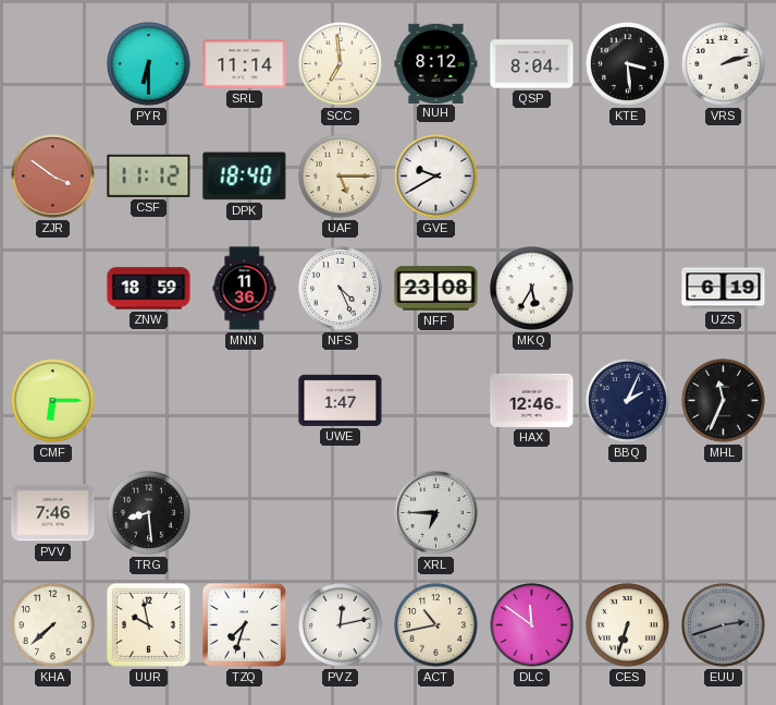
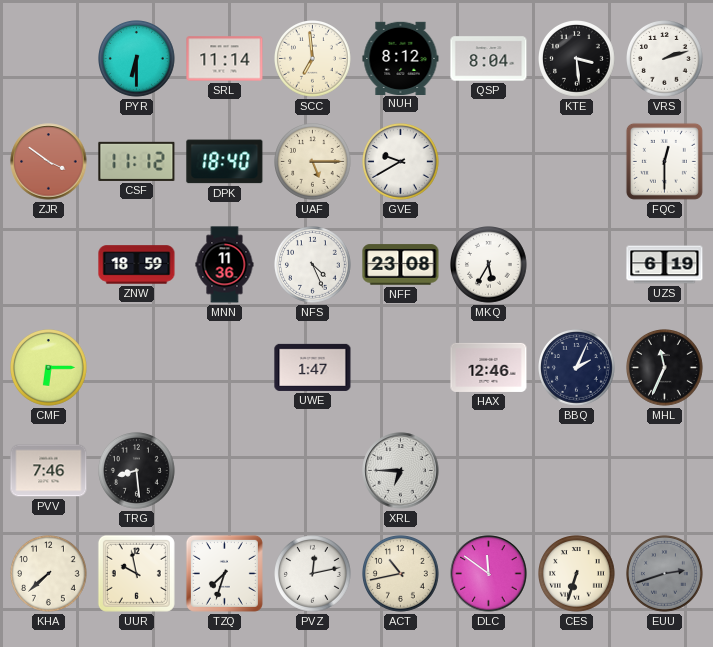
FQC: none -> 12:30 (664, 161)
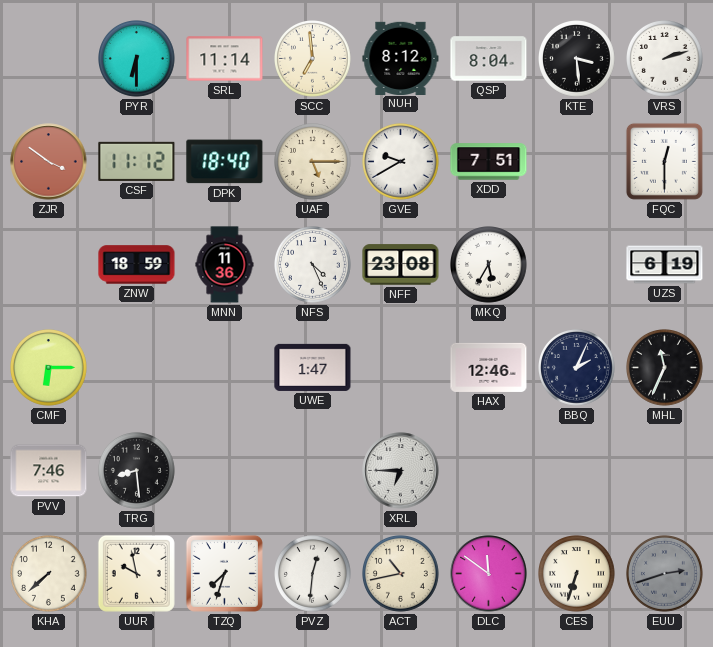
XDD: none -> 7:51 (489, 162)
PVZ: 12:13 -> 12:31 (313, 574)
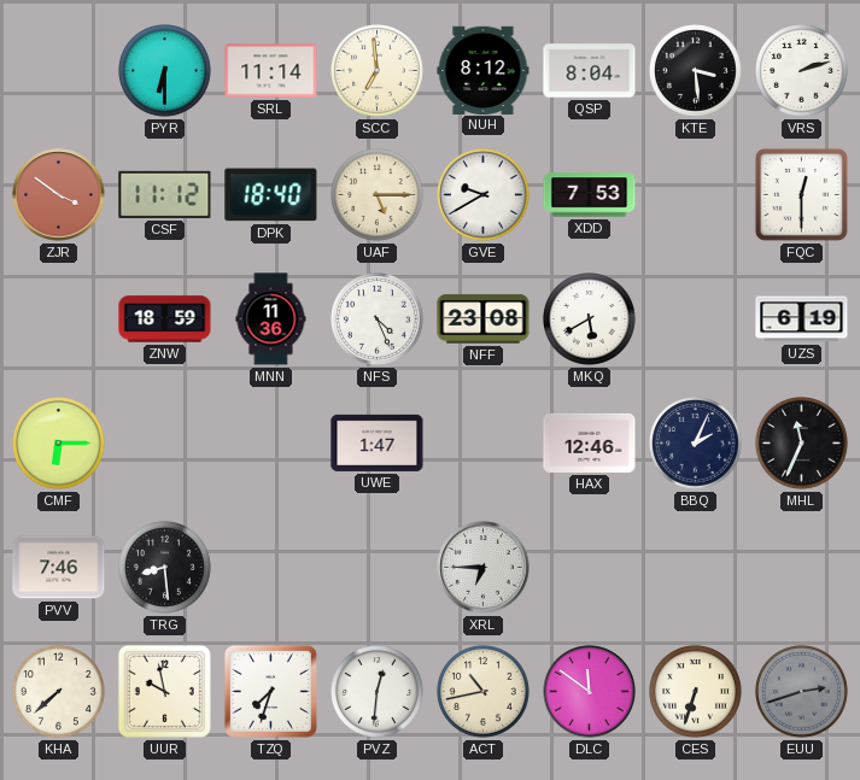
XDD: 7:51 -> 7:53 (590, 195)
MKQ: 5:35 -> 5:40 (590, 319)
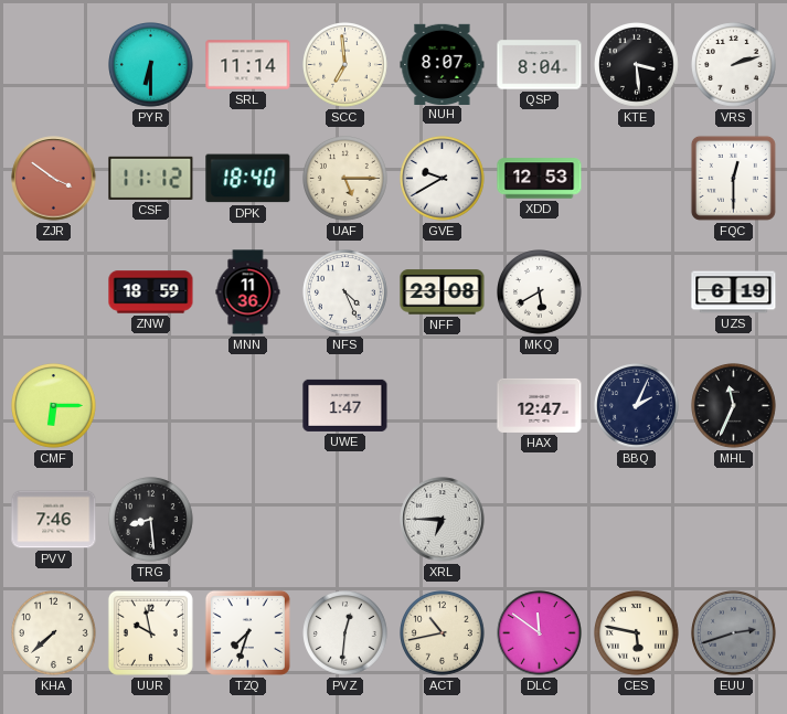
NUH: 8:12 -> 8:07 (443, 64)
XDD: 7:53 -> 12:53 (540, 179)
HAX: 12:46 -> 12:47 (540, 405)
CES: 6:33 -> 5:47 (637, 633)
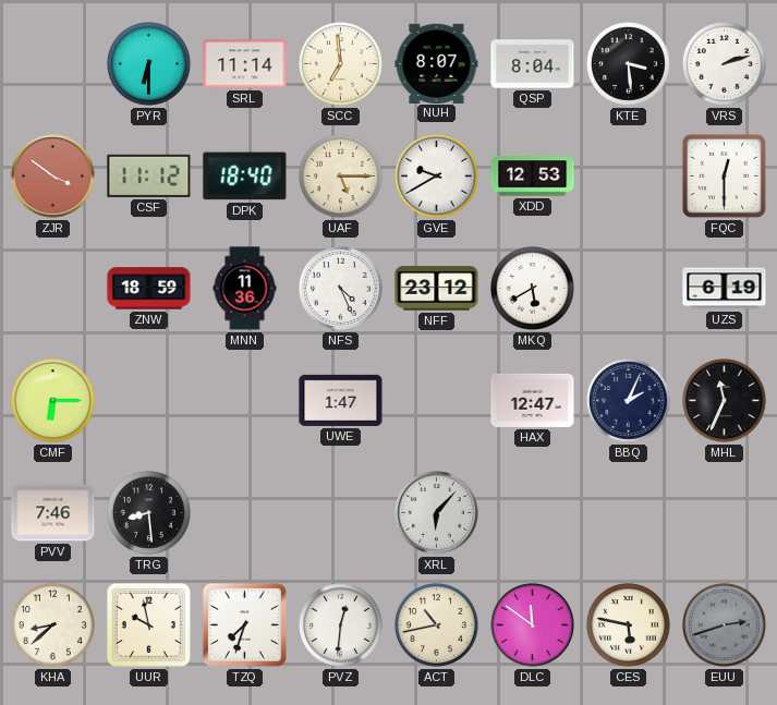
NFF: 23:08 -> 23:12 (437, 289)
XRL: 6:45 -> 6:07 (437, 513)
KHA: 7:38 -> 8:38 (53, 625)
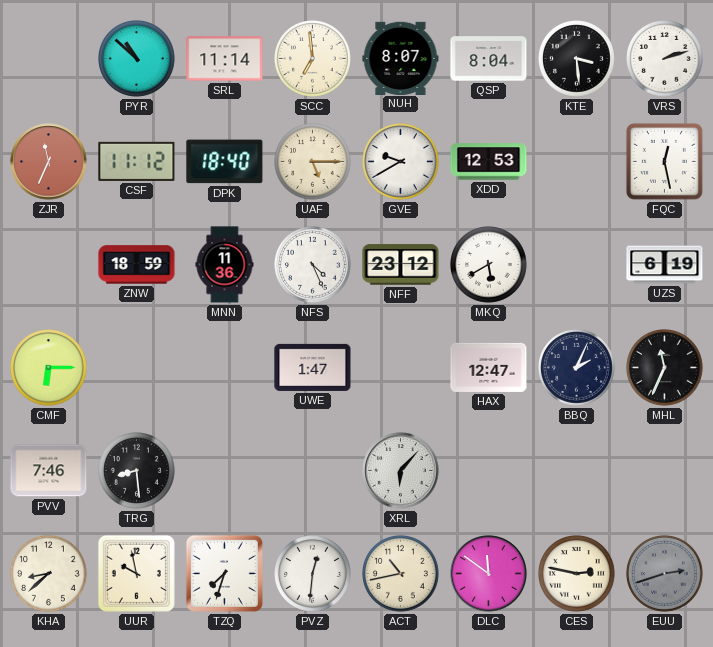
PYR: 6:30 -> 10:52 (137, 59)
ZJR: 3:51 -> 11:34 (49, 162)
FQC: 12:30 -> 12:28 (664, 161)
CES: 5:47 -> 2:47 (577, 574)
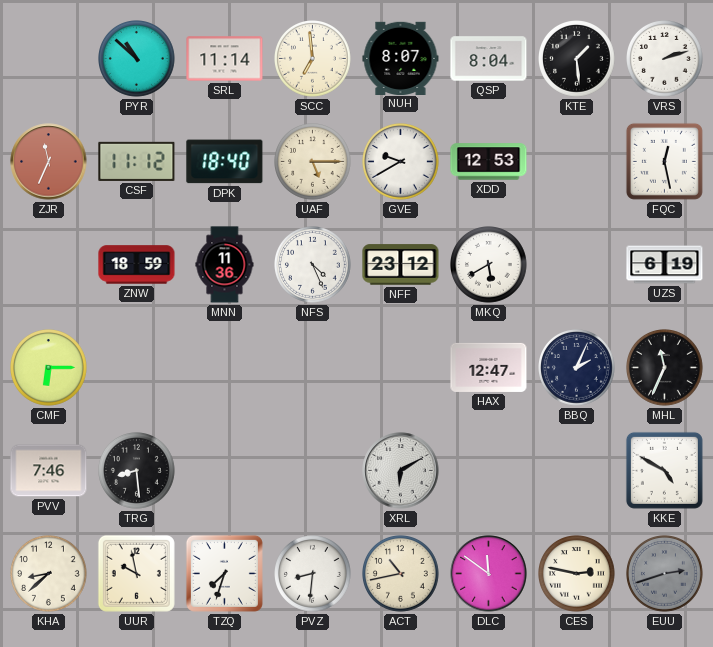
KTE: 3:29 -> 1:29 (577, 59)
UWE: 1:47 -> none (313, 367)
XRL: 6:07 -> 6:10 (401, 471)
KKE: none -> 4:50 (664, 470)
PVZ: 12:31 -> 8:31 (313, 574)
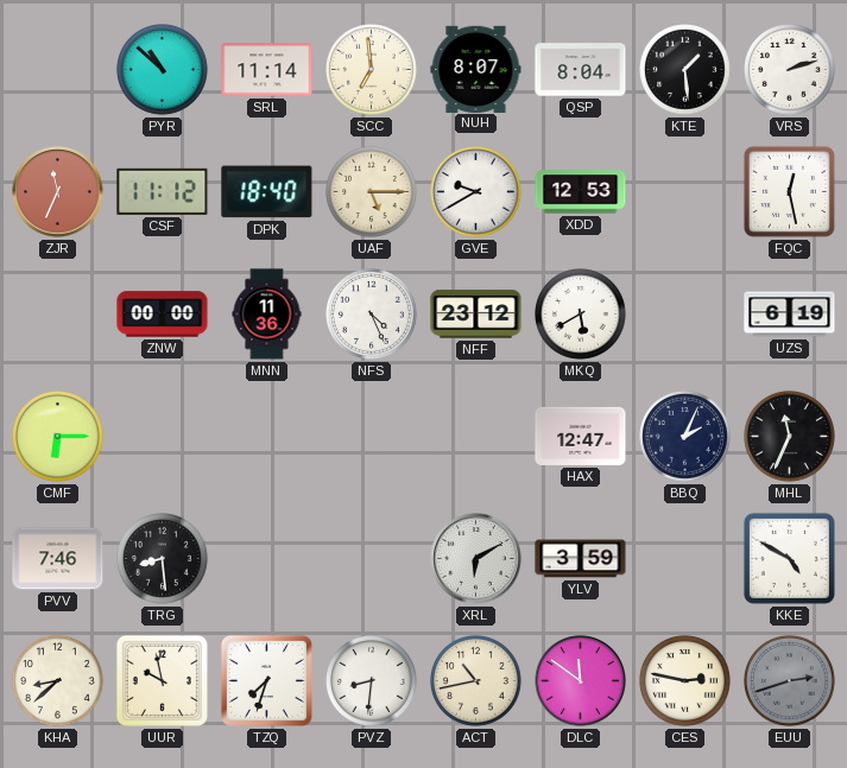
ZNW: 18:59 -> 00:00 (163, 315)
YLV: none -> 3:59 (581, 559)
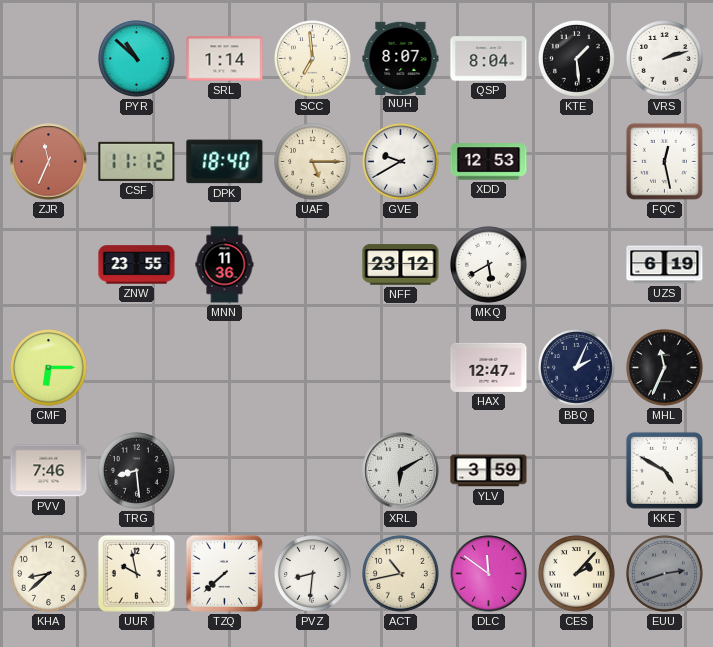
SRL: 11:14 -> 1:14 (225, 59)
ZNW: 00:00 -> 23:55 (137, 265)
NFS: 4:26 -> none (372, 315)
TZQ: 7:33 -> 7:38 (224, 573)
CES: 2:47 -> 2:07 (577, 574)
